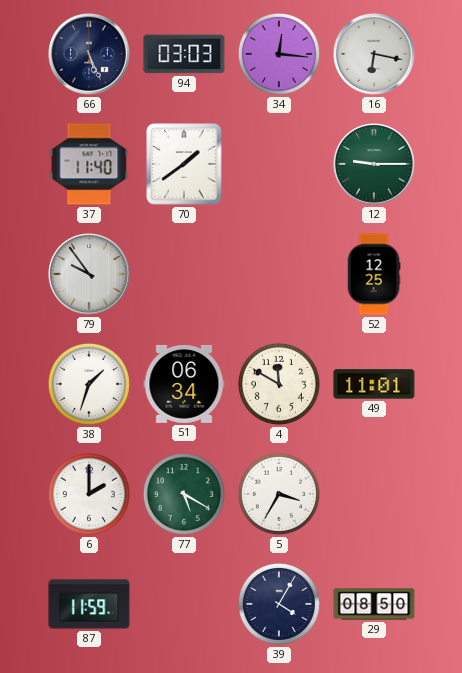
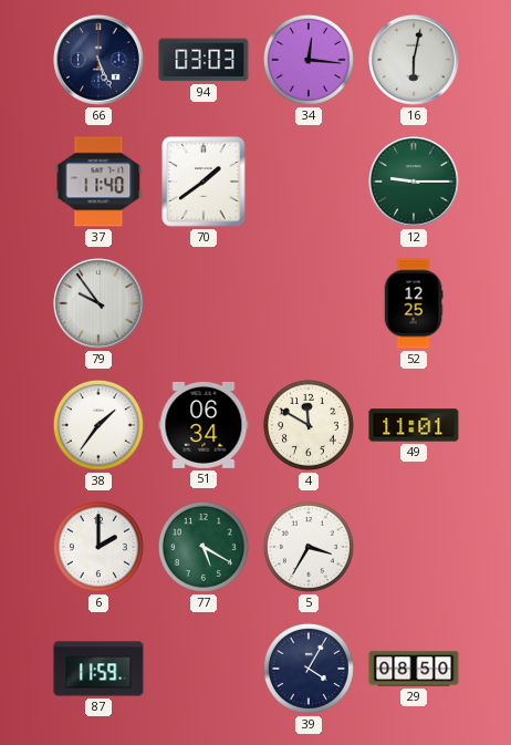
16: 6:17 -> 6:02 (415, 61)
38: 1:33 -> 1:36 (98, 425)
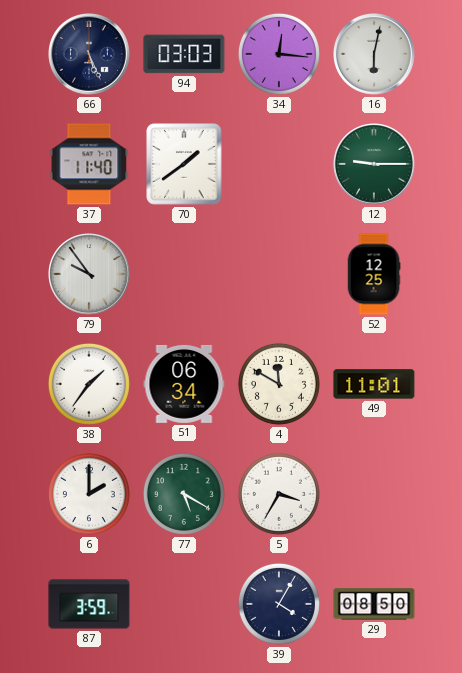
87: 11:59 -> 3:59 (89, 604)
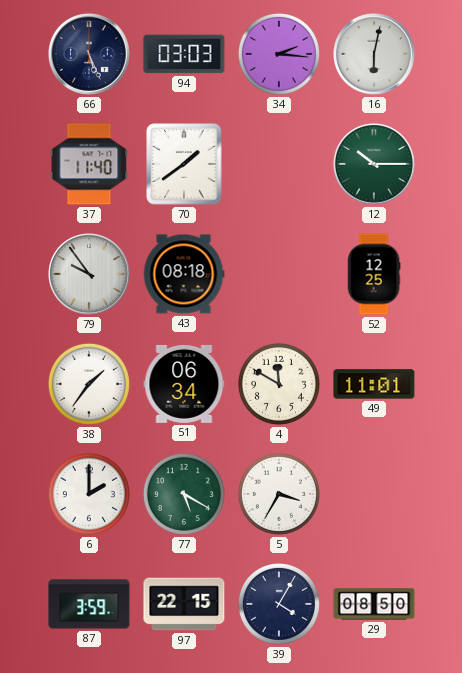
34: 12:16 -> 2:16 (279, 54)
12: 9:15 -> 10:15 (375, 165)
43: none -> 08:18 (184, 274)
97: none -> 22:15 (184, 604)
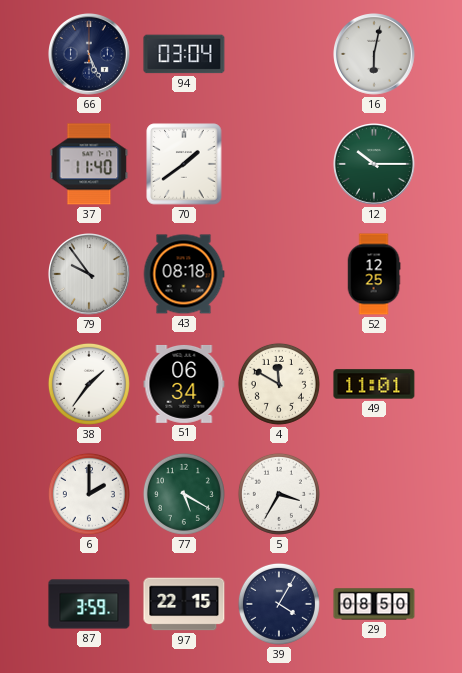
94: 03:03 -> 03:04 (184, 54)
34: 2:16 -> none (279, 54)
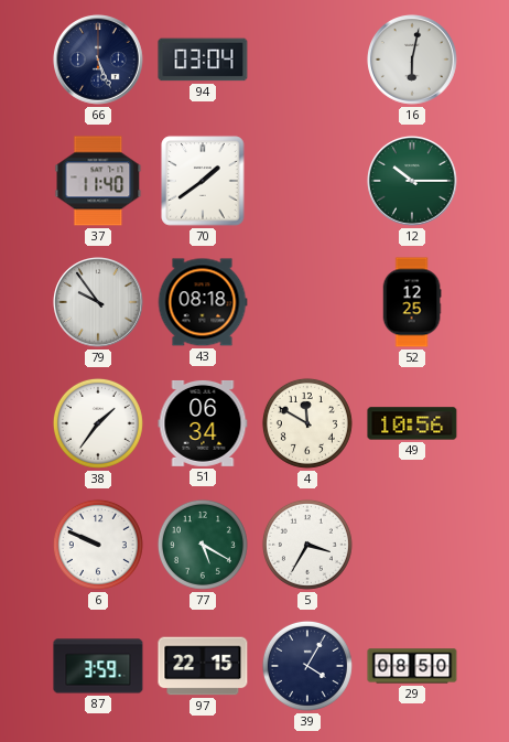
49: 11:01 -> 10:56 (412, 423)
6: 2:00 -> 9:49 (98, 545)
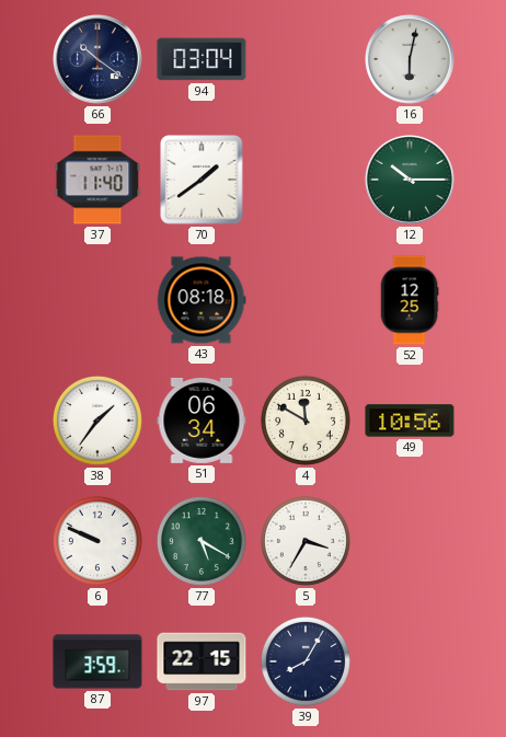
66: 5:26 -> 10:21 (99, 60)
79: 9:54 -> none (99, 303)
39: 4:05 -> 8:05 (306, 661)
29: 08:50 -> none (412, 666)
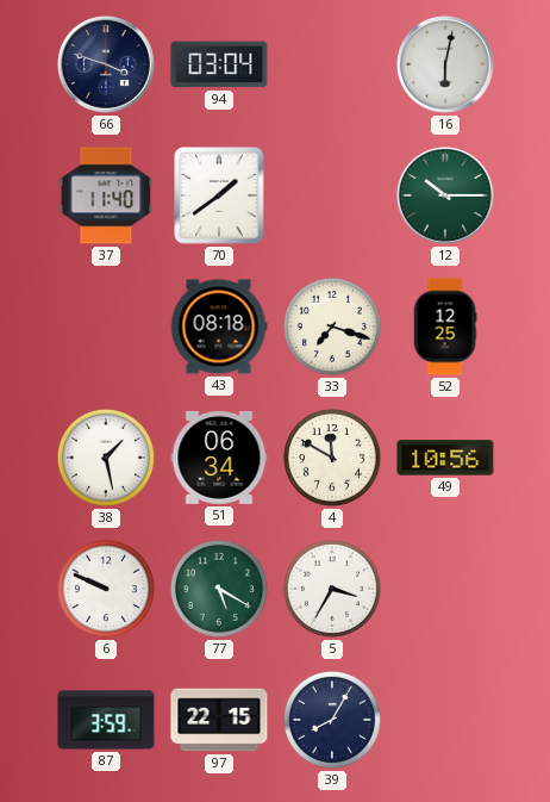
66: 10:21 -> 3:48 (107, 66)
33: none -> 7:18 (332, 327)
38: 1:36 -> 1:28 (106, 458)
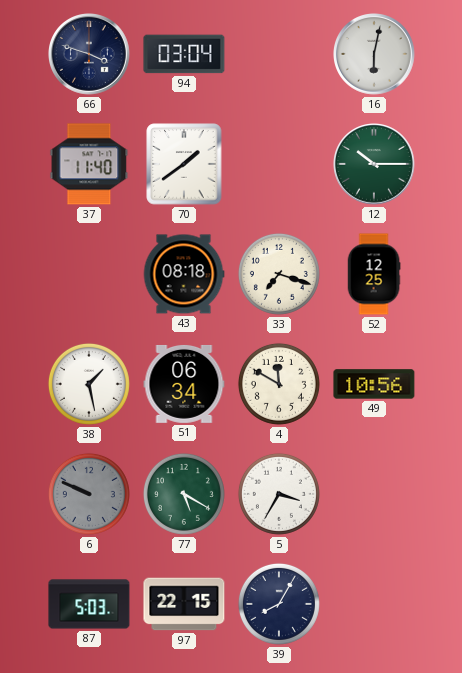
6 dial: white -> grey (89, 494)
87: 3:59 -> 5:03 (89, 604)
